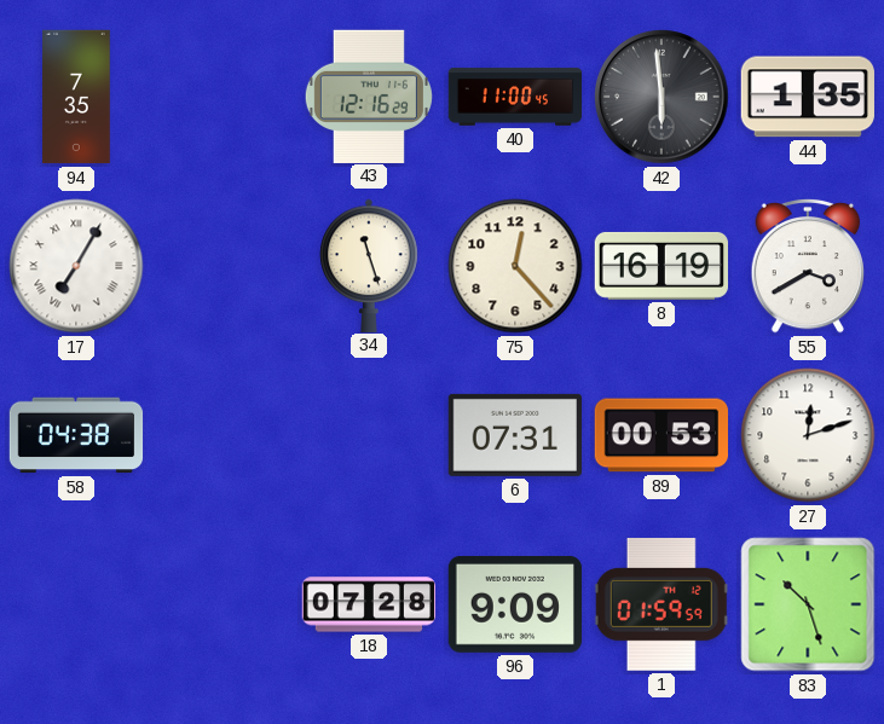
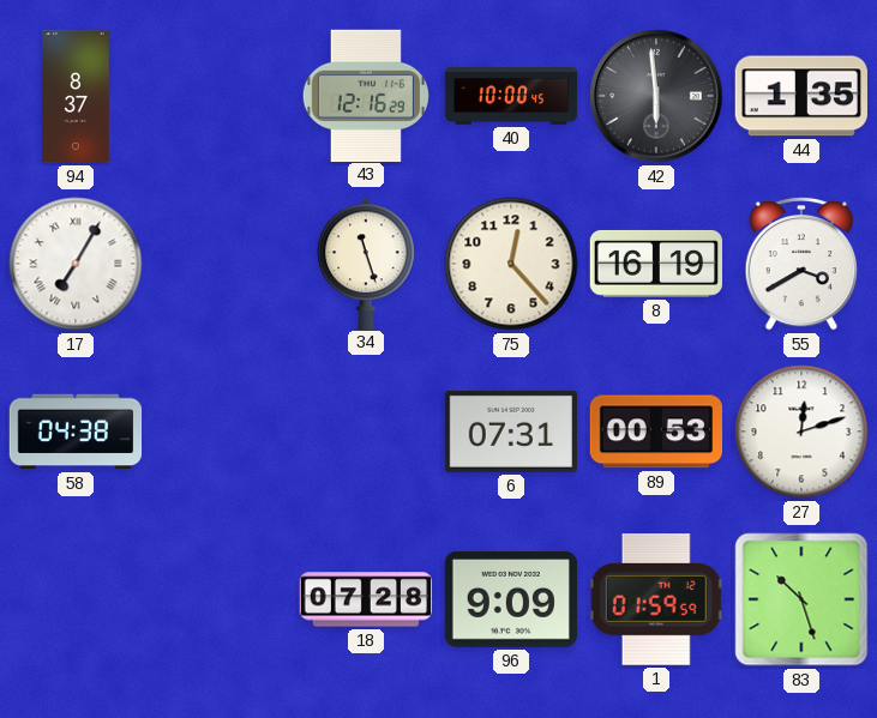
94: 7:35 -> 8:37 (76, 96)
40: 11:00 -> 10:00 (511, 96)
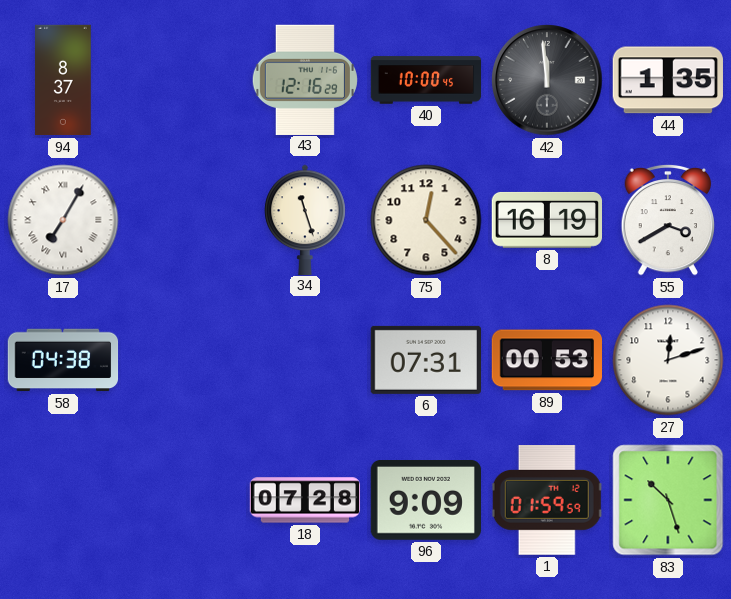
42: 5:59 -> 11:59 (547, 80)
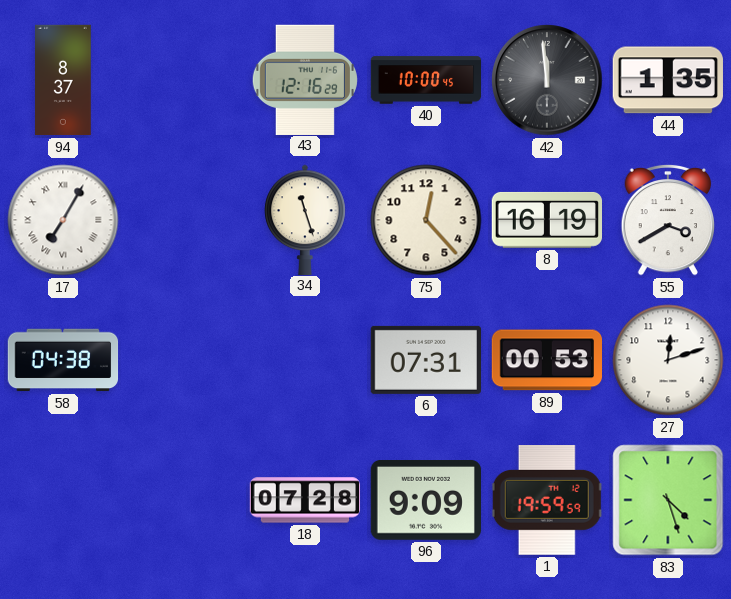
1: 01:59 -> 19:59 (547, 501)
83: 10:27 -> 4:27 (668, 500)
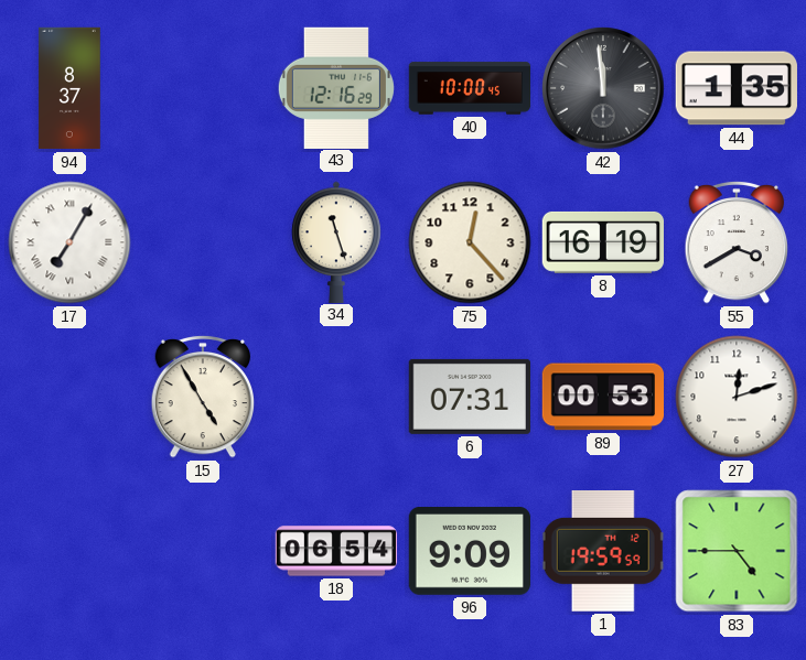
58: 04:38 -> none (63, 360)
15: none -> 4:55 (202, 397)
18: 07:28 -> 06:54 (336, 551)
83: 4:27 -> 4:45 (737, 551)
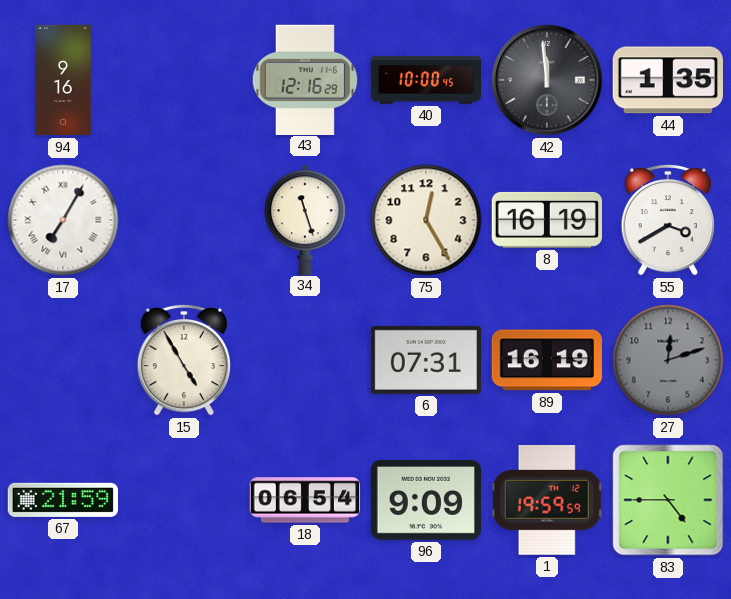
94: 8:37 -> 9:16 (63, 80)
75: 12:23 -> 12:25 (426, 220)
89: 00:53 -> 16:19 (546, 360)
27 dial: white -> grey (668, 360)
67: none -> 21:59 (62, 500)
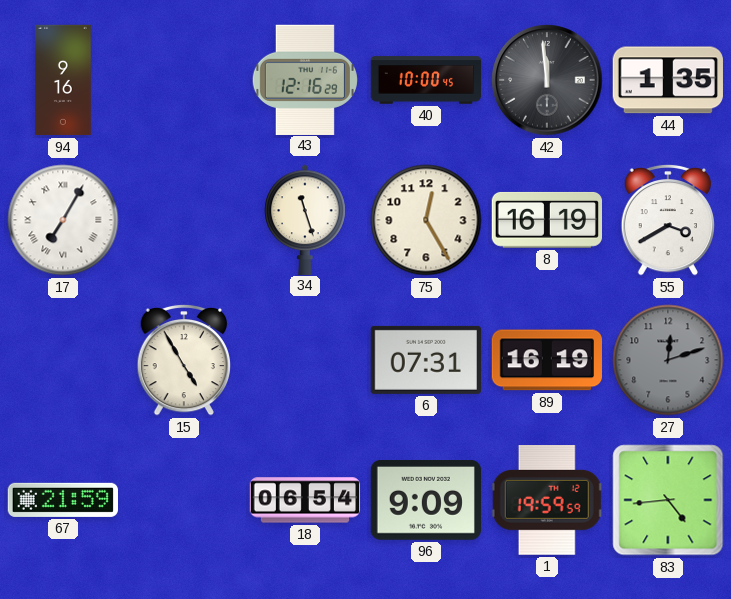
83: 4:45 -> 4:44 (668, 500)
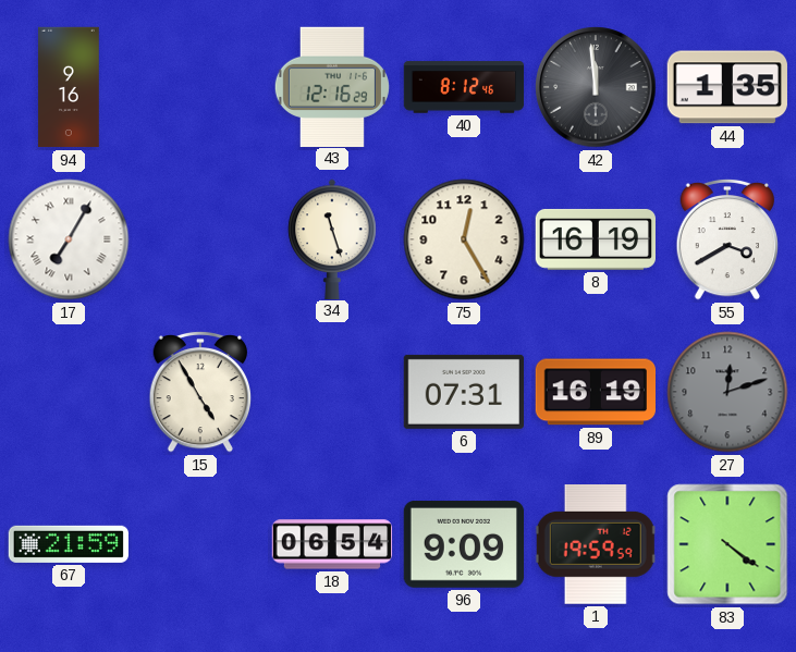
40: 10:00 -> 8:12 (464, 87)
83: 4:44 -> 4:21 (727, 544)
